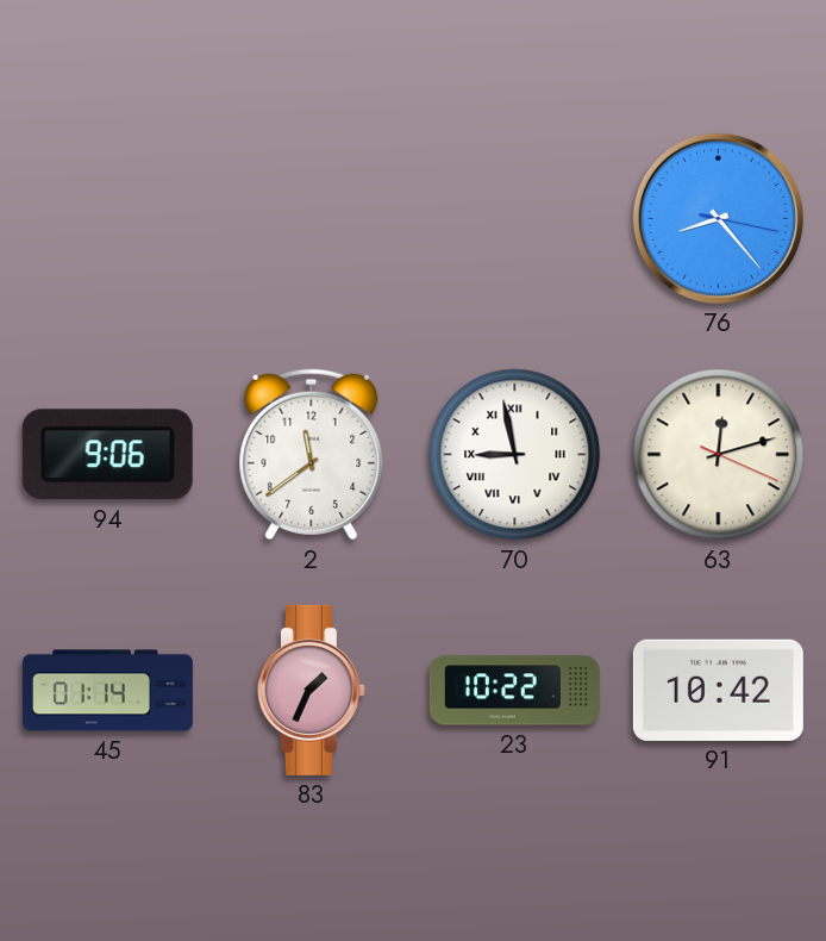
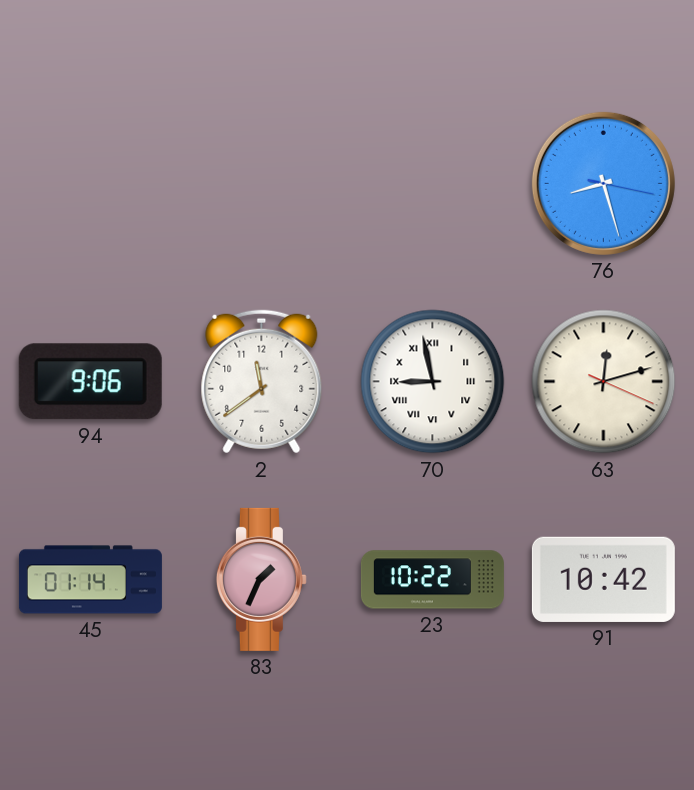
76: 8:23 -> 8:27 (603, 183)
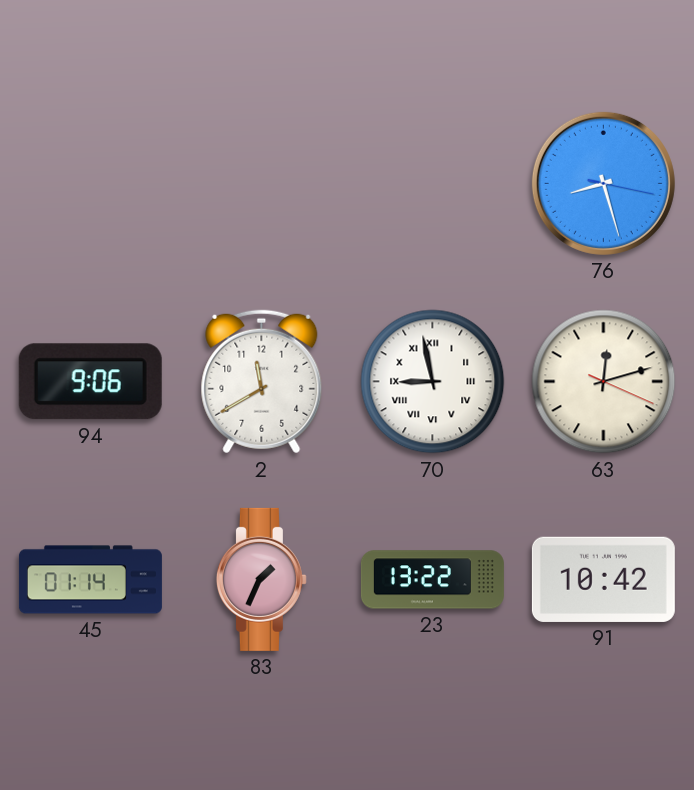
2: 11:39 -> 11:40 (262, 382)
23: 10:22 -> 13:22 (432, 580)
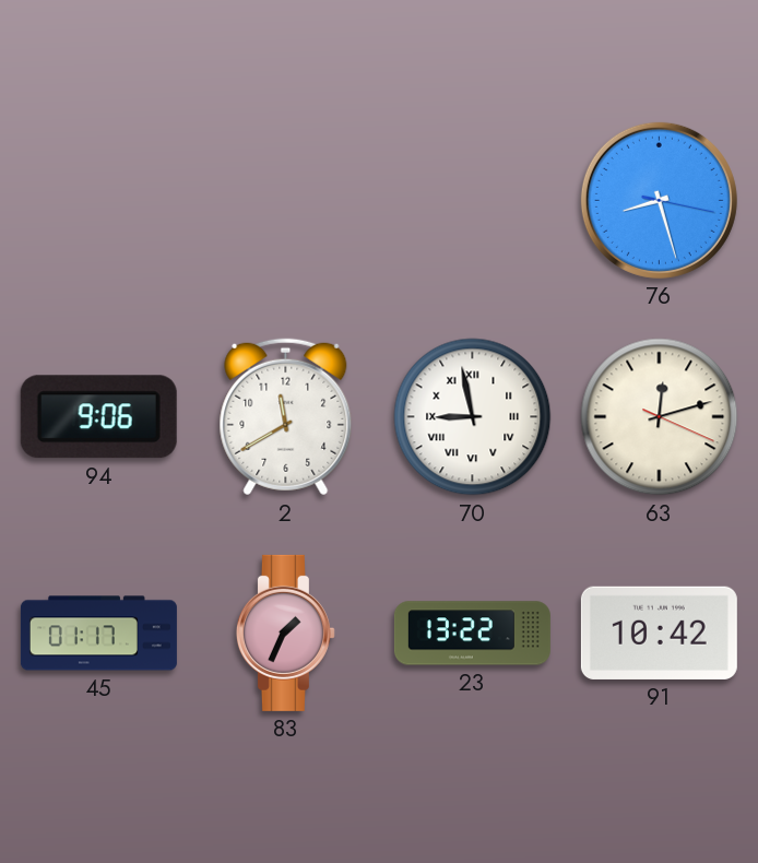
45: 01:14 -> 01:17 (98, 634)
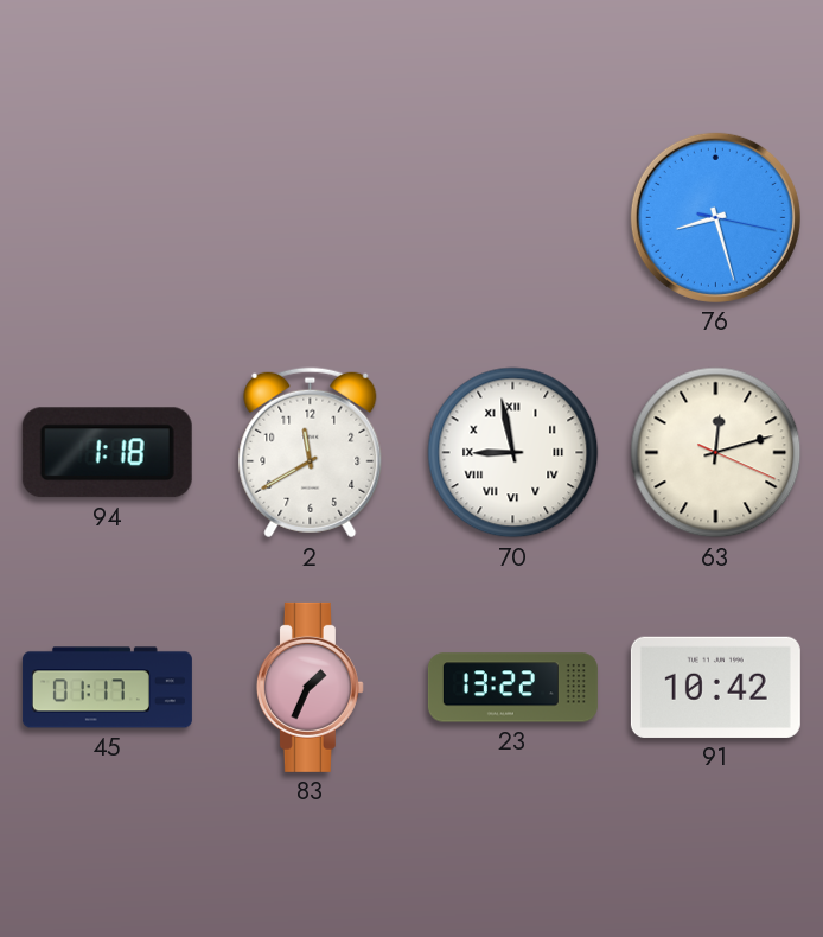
94: 9:06 -> 1:18 (107, 453)
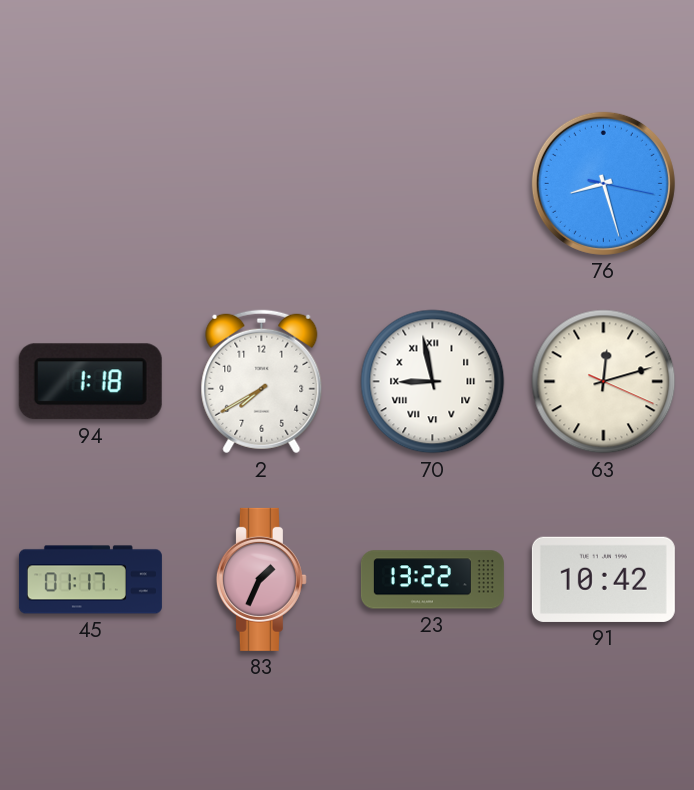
2: 11:40 -> 7:40 (262, 382)
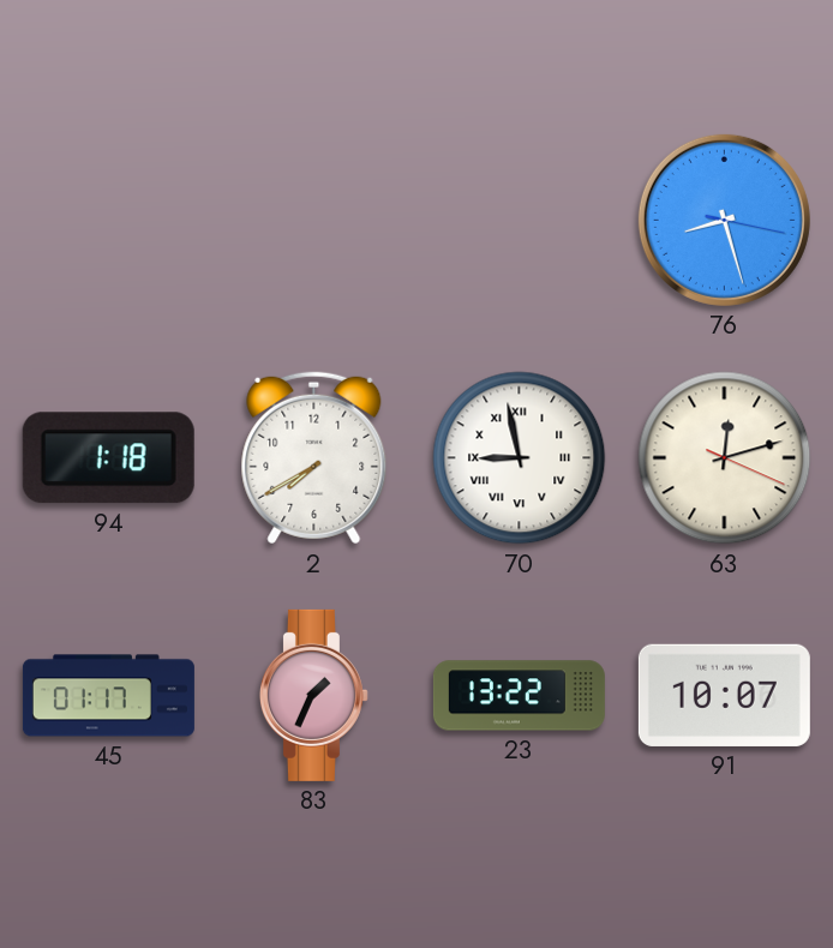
91: 10:42 -> 10:07 (724, 695)
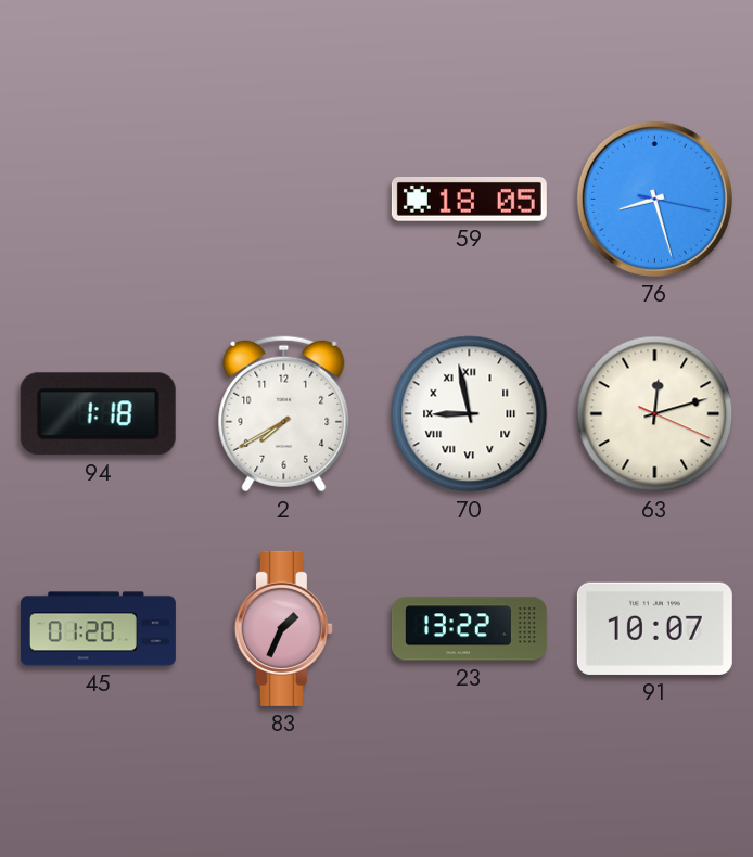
59: none -> 18:05 (469, 200)
45: 01:17 -> 01:20 (98, 629)
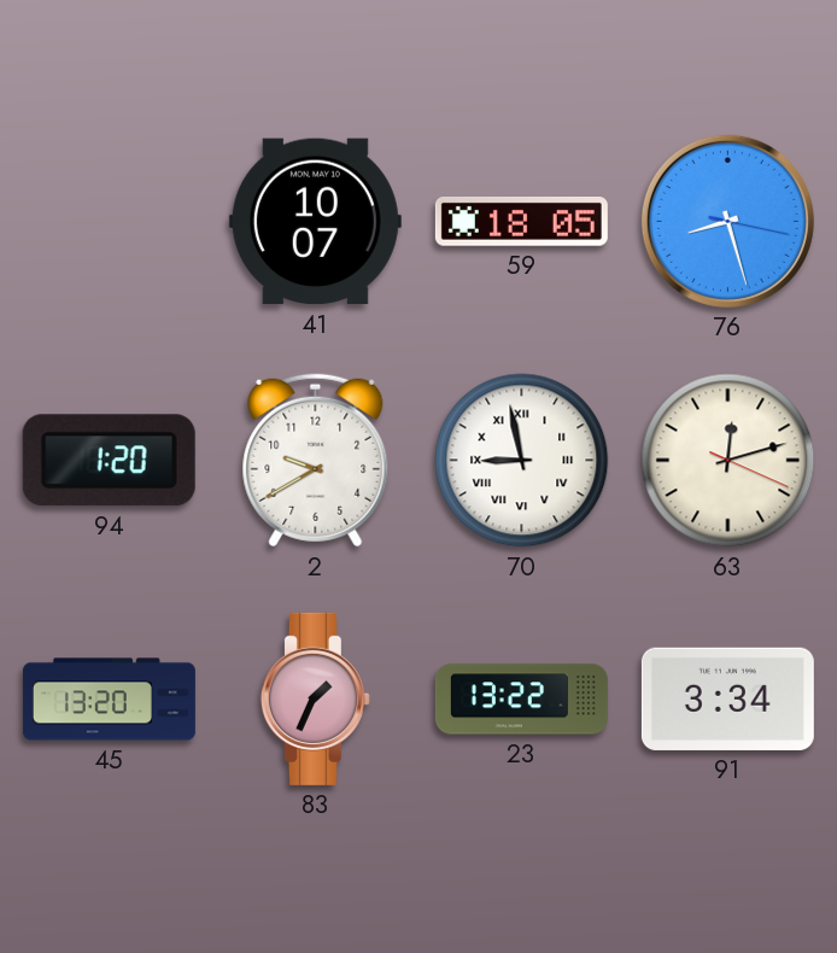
41: none -> 10:07 (315, 222)
94: 1:18 -> 1:20 (109, 461)
2: 7:40 -> 9:40 (316, 461)
45: 01:20 -> 13:20 (109, 700)
91: 10:07 -> 3:34 (727, 698)
